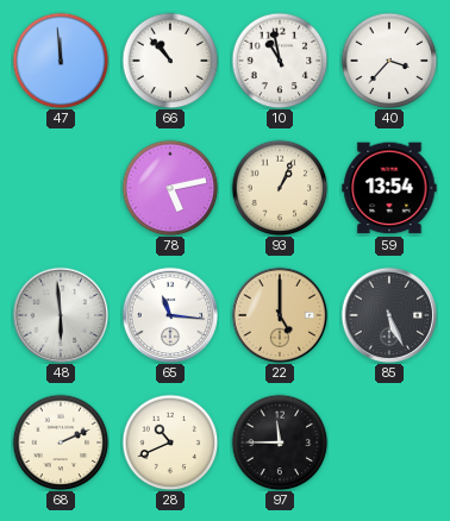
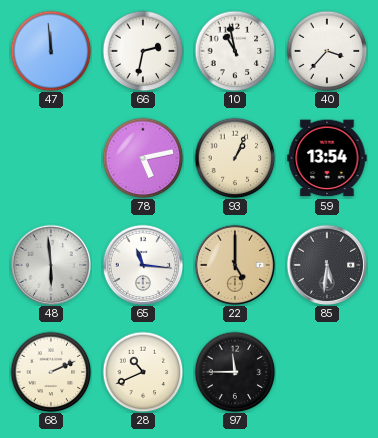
66: 10:53 -> 2:32 (143, 51)
85: 5:26 -> 5:31 (327, 265)
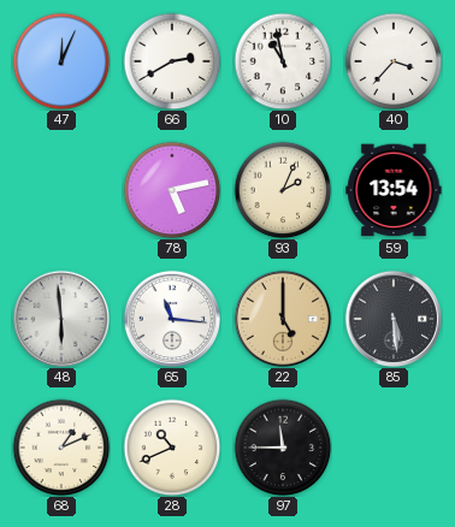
47: 11:59 -> 12:04 (61, 61)
66: 2:32 -> 2:40 (172, 61)
93: 1:04 -> 2:04 (283, 190)
85: 5:31 -> 5:29 (394, 319)
68: 2:11 -> 1:11 (61, 448)
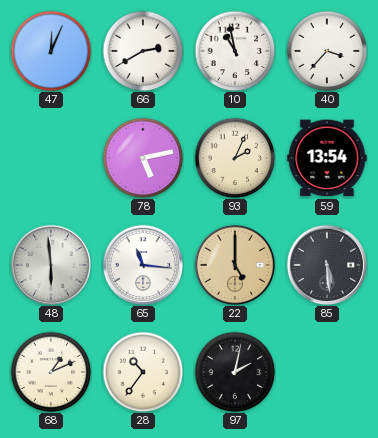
28: 10:41 -> 10:36 (143, 372)
97: 11:45 -> 2:02 (235, 372)
